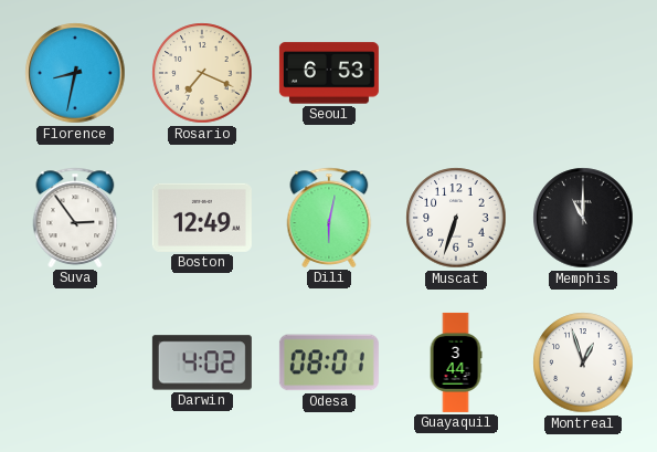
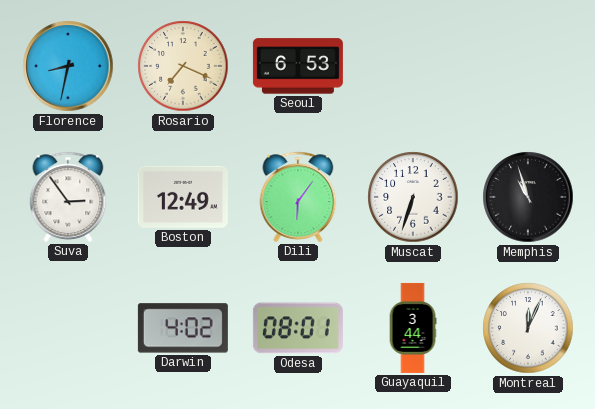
Dili: 6:02 -> 6:06 (298, 197)
Memphis: 11:00 -> 10:57 (528, 197)
Montreal: 12:57 -> 12:04 (528, 328)
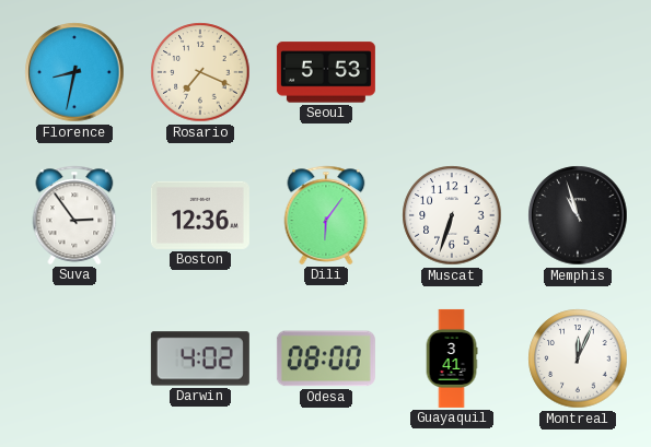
Seoul: 6:53 -> 5:53 (326, 72)
Boston: 12:49 -> 12:36 (200, 215)
Odesa: 08:01 -> 08:00 (326, 358)
Guayaquil: 3:44 -> 3:41 (452, 358)
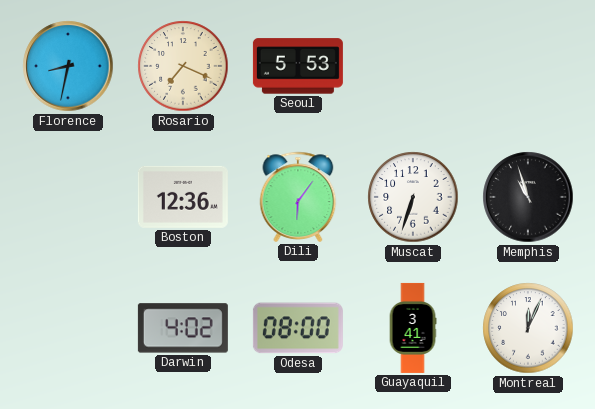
Suva: 2:54 -> none (74, 215)
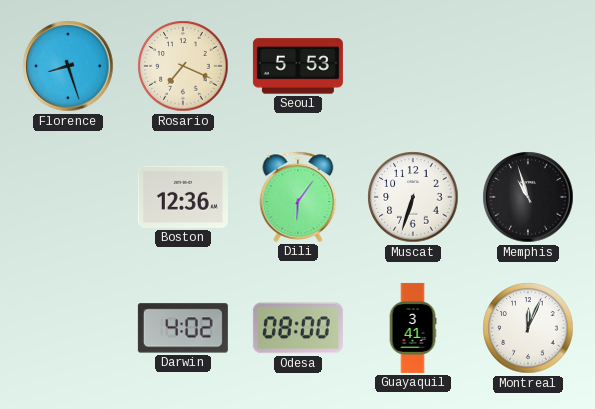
Florence: 8:32 -> 8:27 (68, 66)
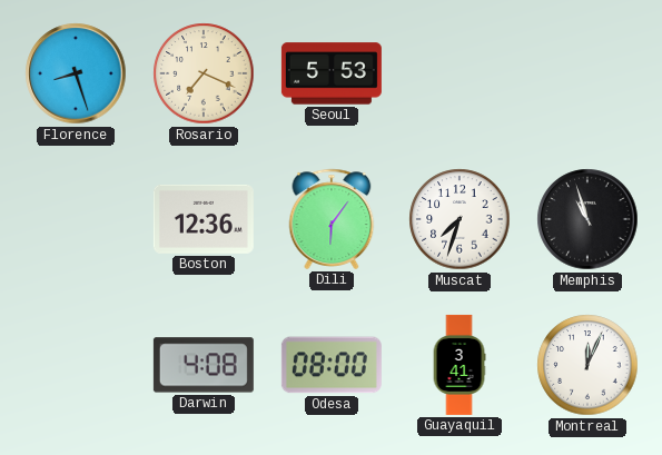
Muscat: 6:33 -> 7:33 (460, 219)
Darwin: 4:02 -> 4:08 (204, 365)
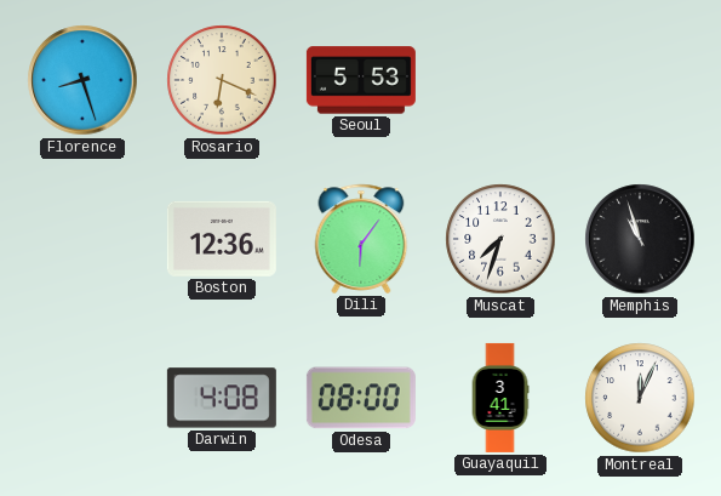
Rosario: 7:19 -> 6:19 (222, 80)
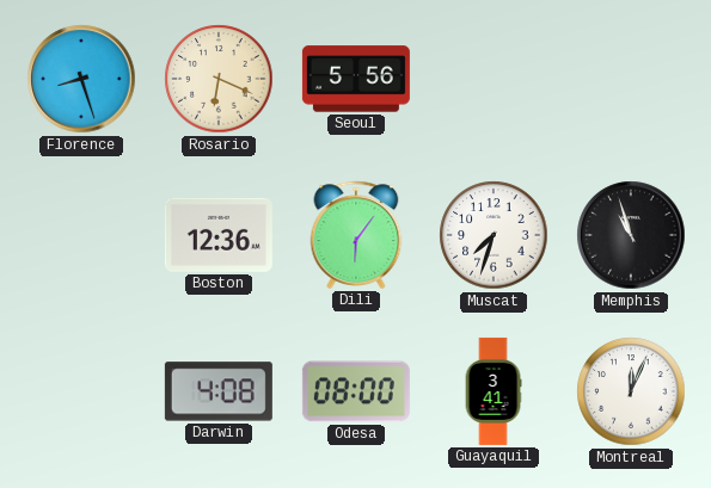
Seoul: 5:53 -> 5:56 (356, 79)
